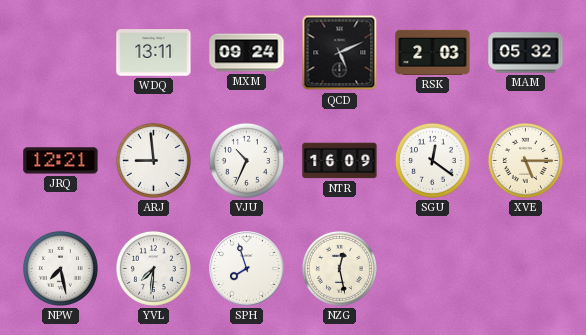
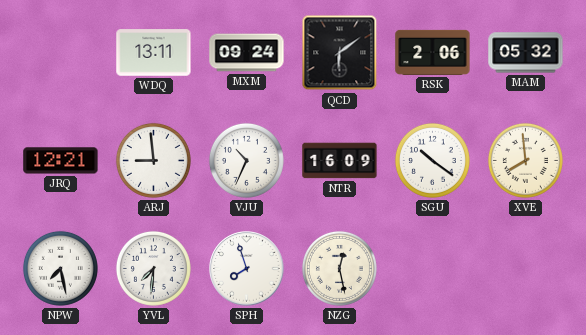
QCD: 5:11 -> 6:09 (340, 53)
RSK: 2:03 -> 2:06 (433, 52)
SGU: 12:21 -> 10:21 (432, 160)
XVE: 5:15 -> 7:59 (525, 160)
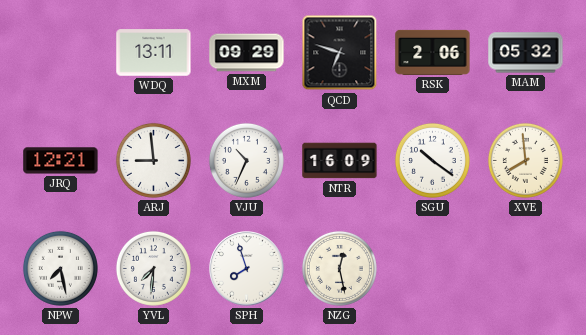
MXM: 09:24 -> 09:29 (247, 53)
QCD: 6:09 -> 6:48 (340, 53)
